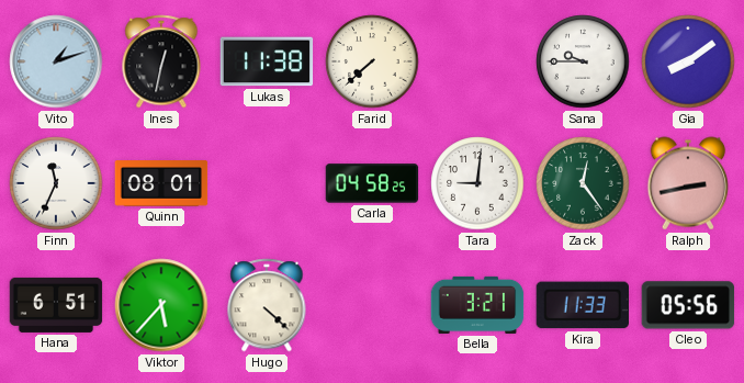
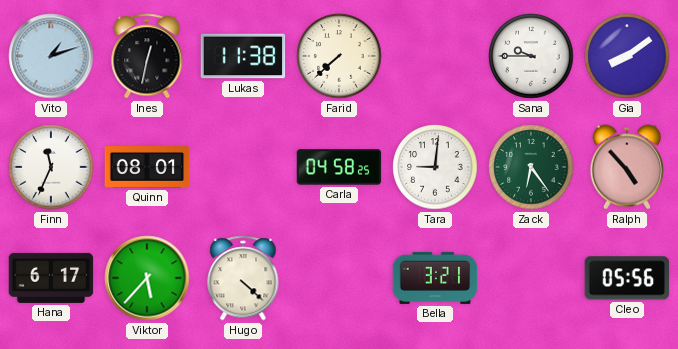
Zack: 12:24 -> 6:24 (531, 167)
Ralph: 2:43 -> 4:53 (627, 167)
Hana: 6:51 -> 6:17 (51, 278)
Kira: 11:33 -> none (583, 305)
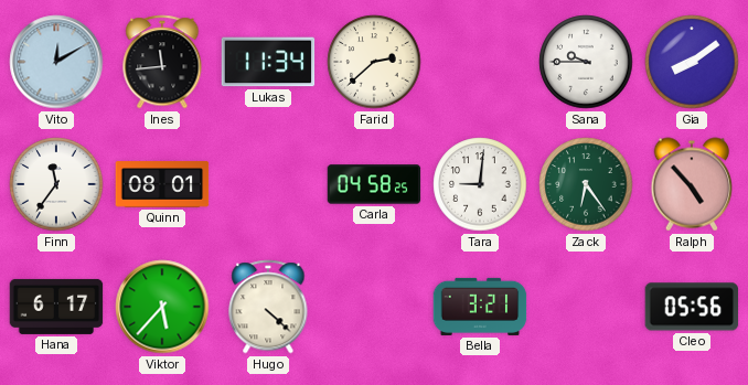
Vito: 1:12 -> 12:10 (56, 62)
Ines: 12:32 -> 11:44 (162, 62)
Lukas: 11:38 -> 11:34 (268, 62)
Farid: 7:38 -> 2:38 (374, 62)
Finn: 11:34 -> 11:36 (56, 184)
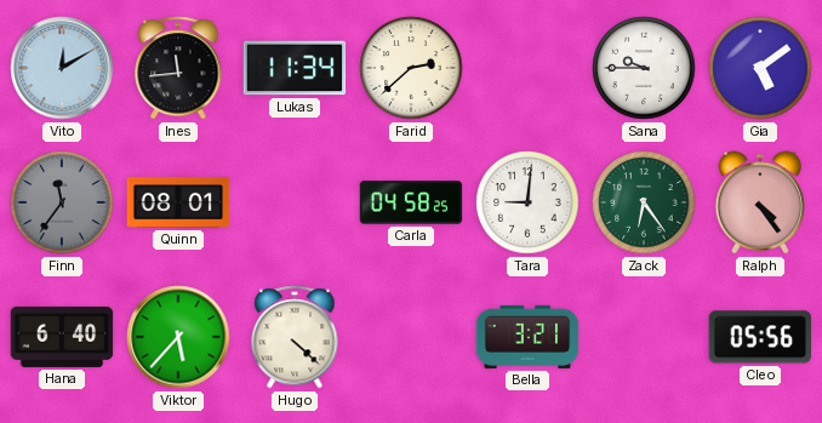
Gia: 8:09 -> 5:09 (760, 68)
Finn dial: white -> grey (62, 202)
Ralph: 4:53 -> 4:24 (760, 202)
Hana: 6:17 -> 6:40 (62, 337)
